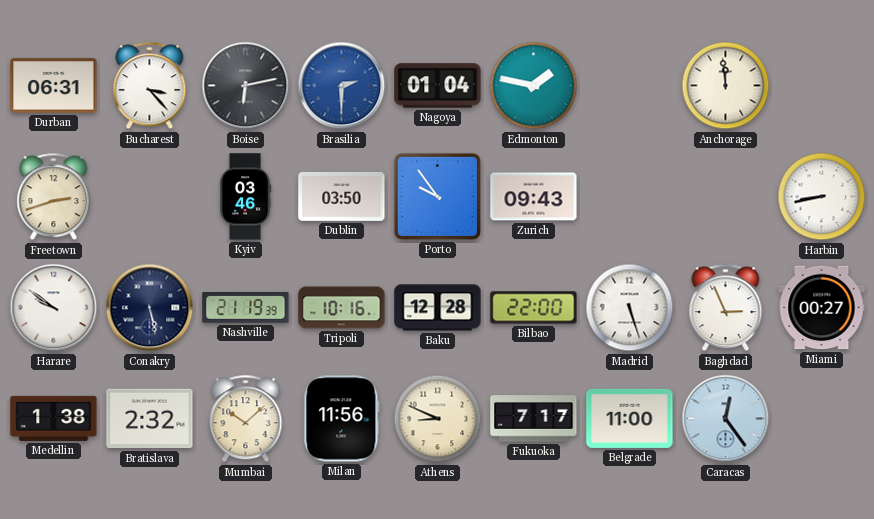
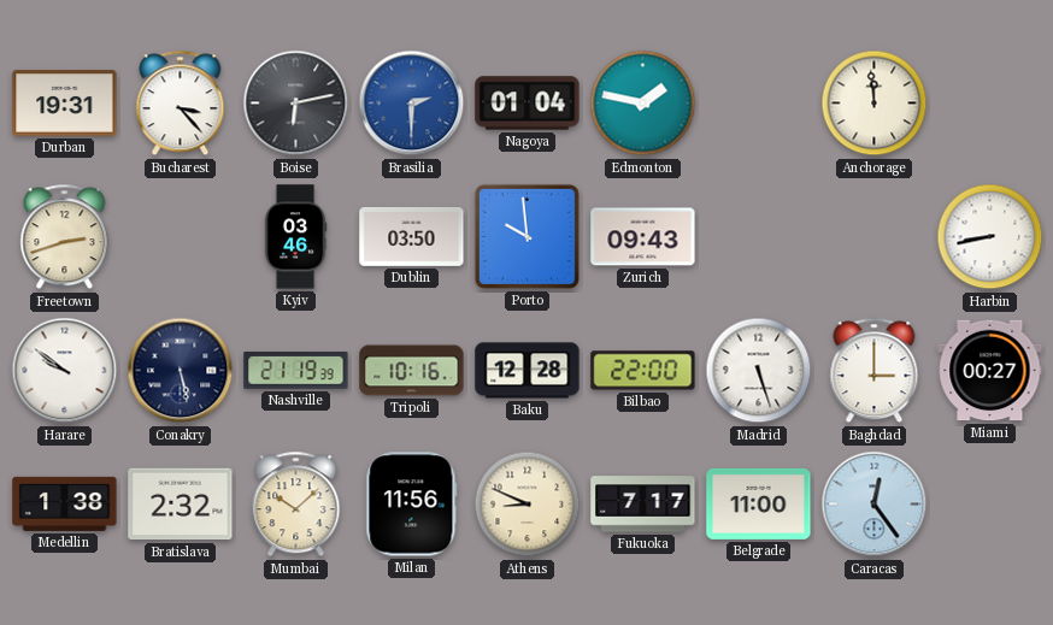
Durban: 06:31 -> 19:31 (65, 104)
Porto: 9:54 -> 9:59 (526, 236)
Baghdad: 2:56 -> 3:00 (875, 371)
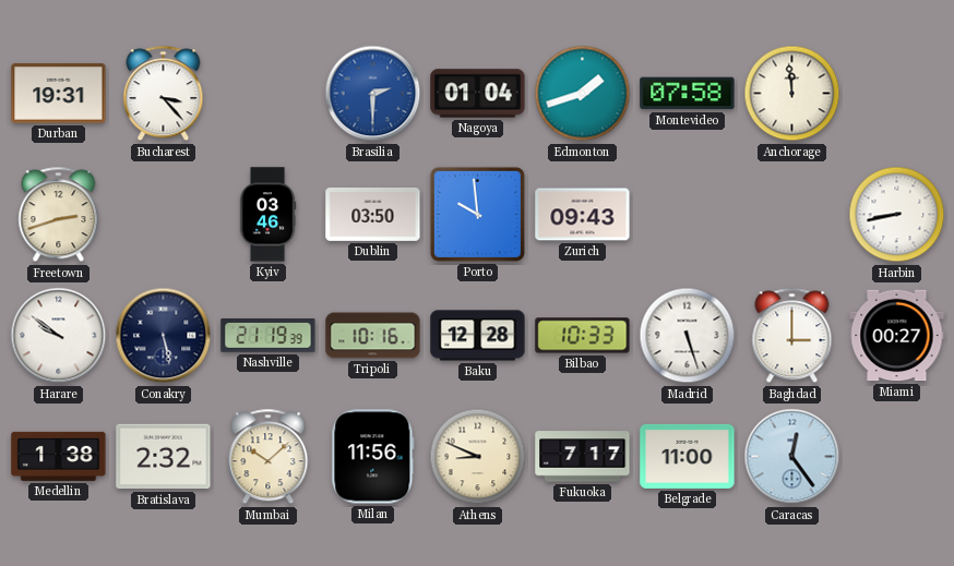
Boise: 6:13 -> none (296, 104)
Edmonton: 1:47 -> 1:42 (583, 94)
Montevideo: none -> 07:58 (688, 94)
Bilbao: 22:00 -> 10:33 (583, 336)
